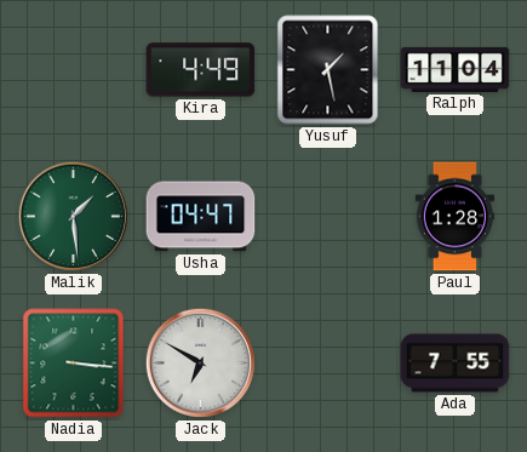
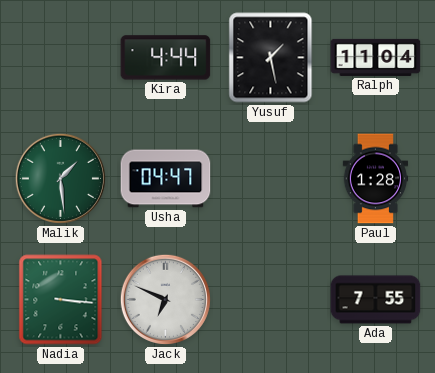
Kira: 4:49 -> 4:44 (166, 58)
Jack: 6:50 -> 6:49 (165, 299)
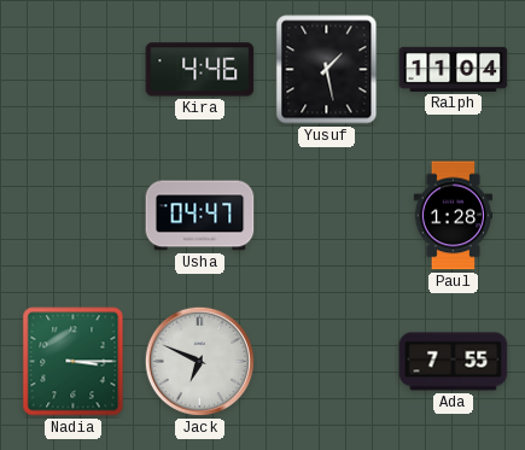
Kira: 4:44 -> 4:46 (200, 70)
Malik: 1:29 -> none (60, 178)
Nadia: 3:16 -> 3:15 (74, 362)
